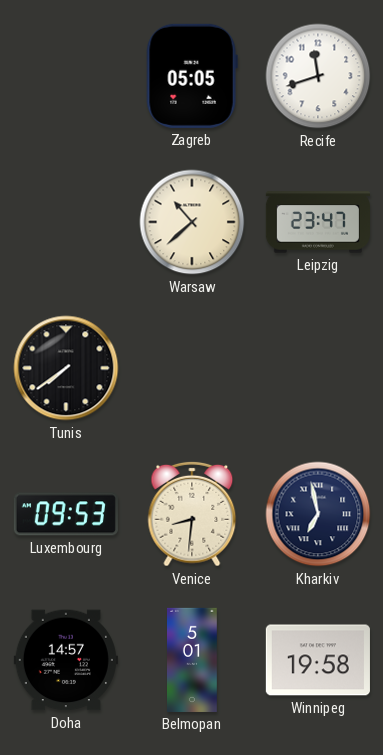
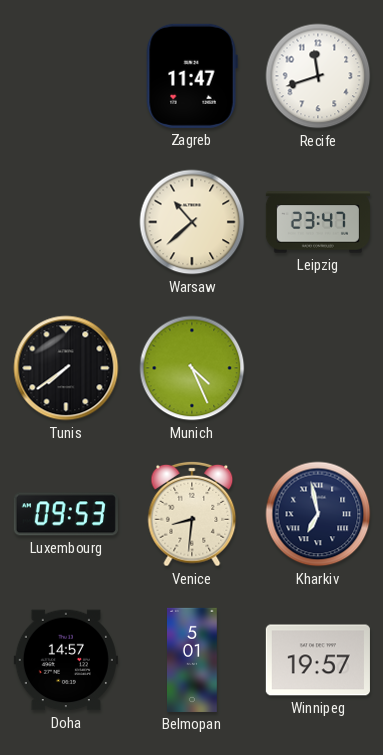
Zagreb: 05:05 -> 11:47 (192, 76)
Munich: none -> 4:26 (192, 368)
Winnipeg: 19:58 -> 19:57 (318, 660)
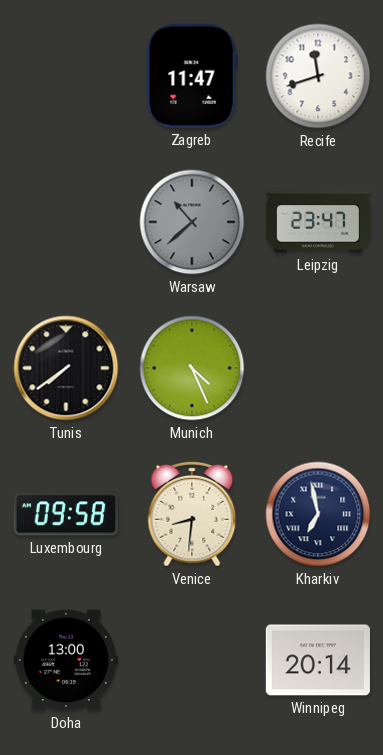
Warsaw dial: cream -> grey (192, 222)
Luxembourg: 09:53 -> 09:58 (66, 514)
Doha: 14:57 -> 13:00 (66, 660)
Belmopan: 5:01 -> none (193, 660)
Winnipeg: 19:57 -> 20:14 (318, 660)
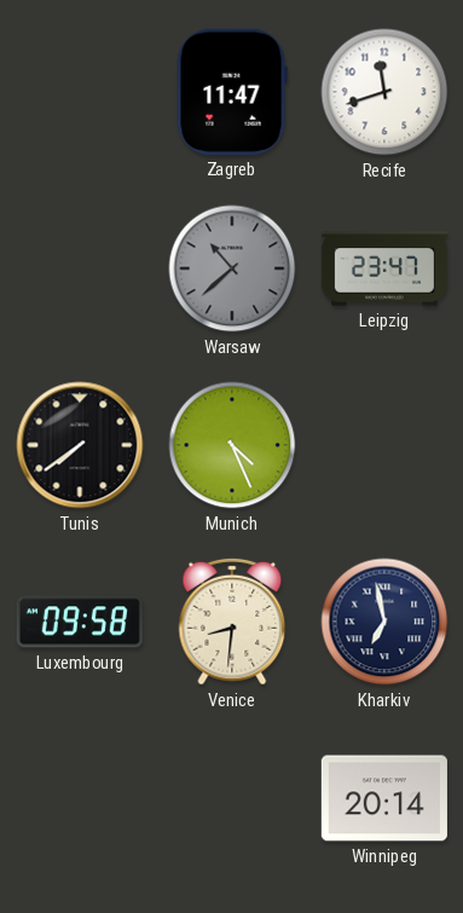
Doha: 13:00 -> none (66, 660)
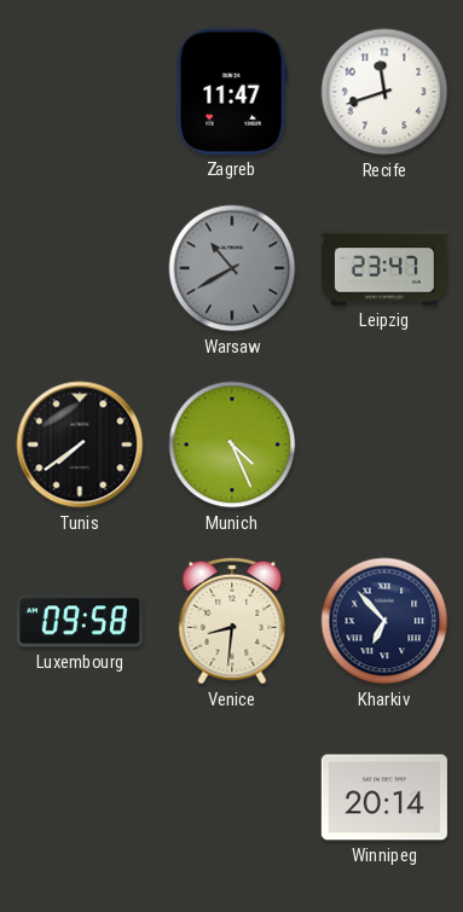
Warsaw: 10:38 -> 10:40 (232, 268)
Kharkiv: 6:58 -> 6:53 (384, 621)
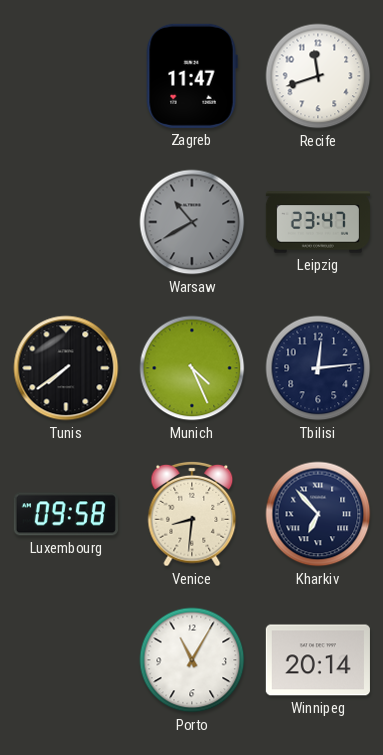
Tbilisi: none -> 12:14 (318, 368)
Porto: none -> 11:05 (192, 660)
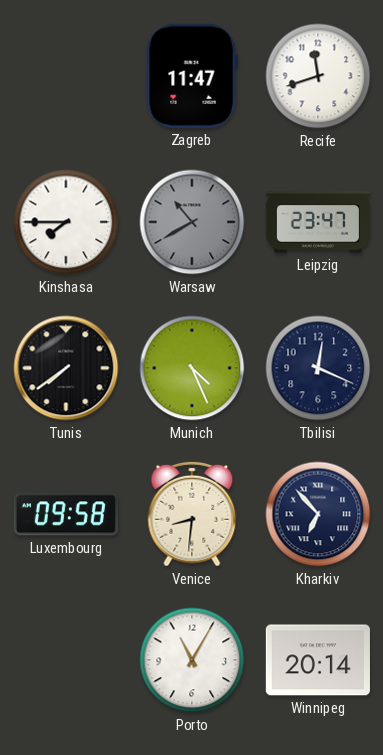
Kinshasa: none -> 7:45 (66, 222)
Tbilisi: 12:14 -> 12:19 (318, 368)
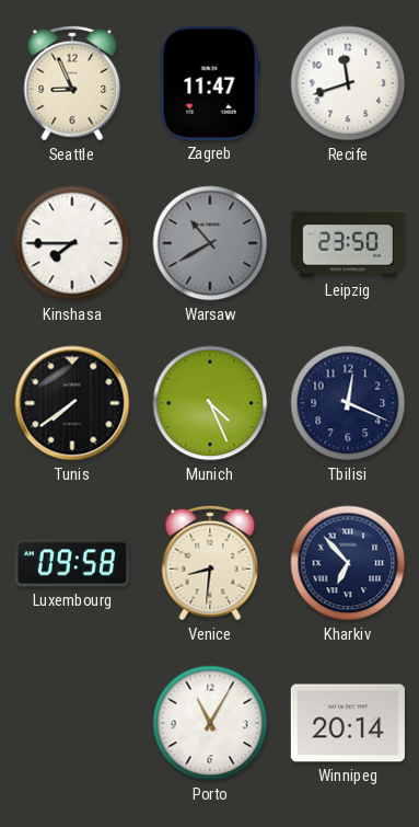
Seattle: none -> 8:56 (72, 83)
Leipzig: 23:47 -> 23:50 (348, 243)
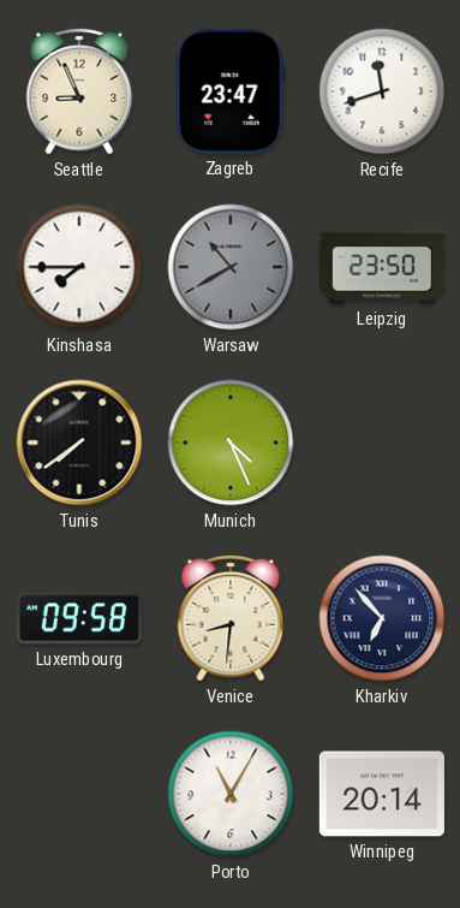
Zagreb: 11:47 -> 23:47 (231, 91)
Tbilisi: 12:19 -> none (348, 403)
